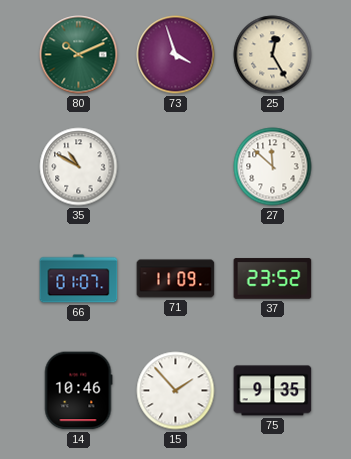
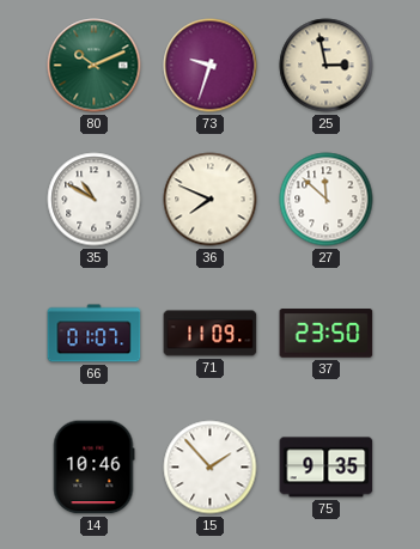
73: 3:57 -> 9:33 (211, 66)
25: 12:25 -> 2:58 (327, 66)
36: none -> 7:49 (211, 200)
37: 23:52 -> 23:50 (327, 334)
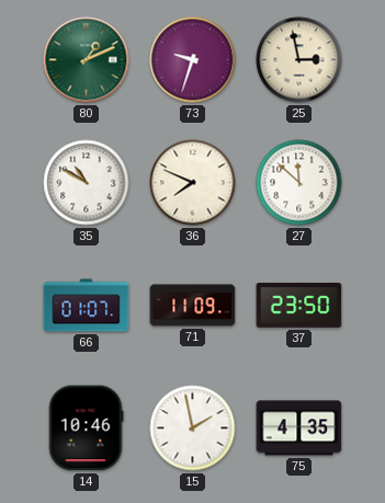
80: 10:11 -> 1:11 (87, 60)
15: 1:53 -> 1:58 (193, 428)
75: 9:35 -> 4:35 (299, 428)
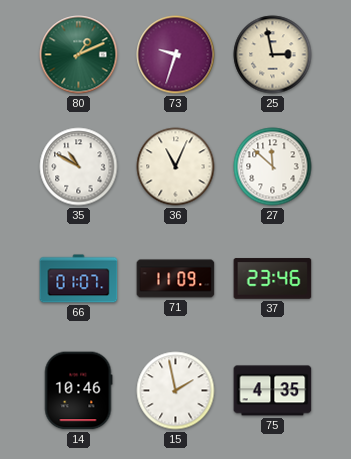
36: 7:49 -> 11:04 (176, 167)
37: 23:50 -> 23:46 (273, 279)
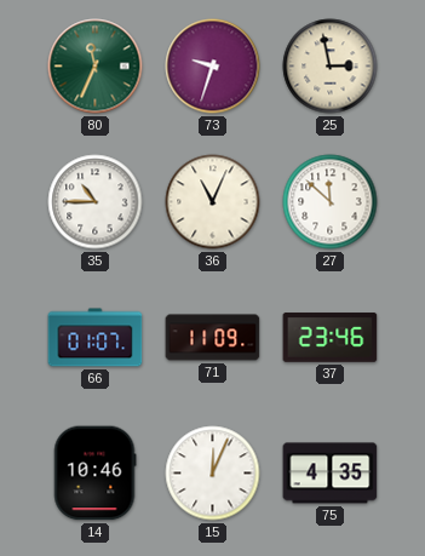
80: 1:11 -> 11:34 (96, 67)
35: 10:50 -> 10:45 (96, 202)
15: 1:58 -> 12:04 (213, 474)
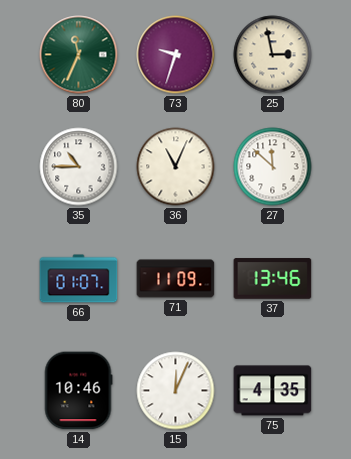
37: 23:46 -> 13:46 (273, 279)
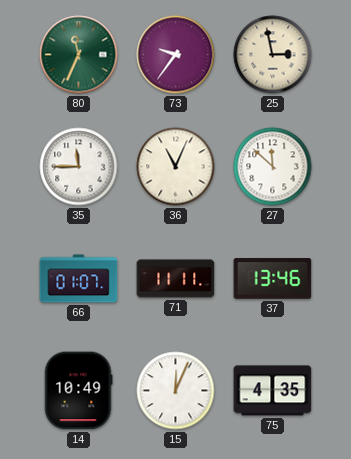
73: 9:33 -> 9:36 (176, 55)
35: 10:45 -> 11:45 (79, 167)
71: 11:09 -> 11:11 (176, 279)
14: 10:46 -> 10:49 (78, 391)
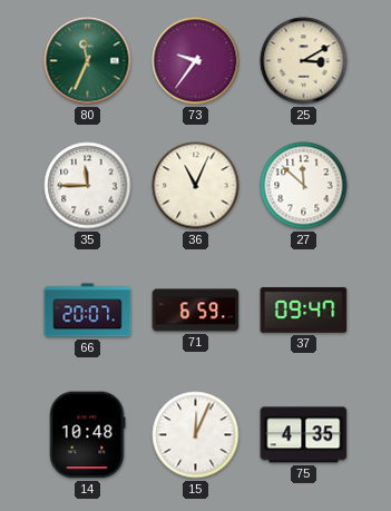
25: 2:58 -> 3:10 (304, 61)
66: 01:07 -> 20:07 (88, 311)
71: 11:11 -> 6:59 (196, 311)
37: 13:46 -> 09:47 (304, 311)
14: 10:49 -> 10:48 (87, 435)
